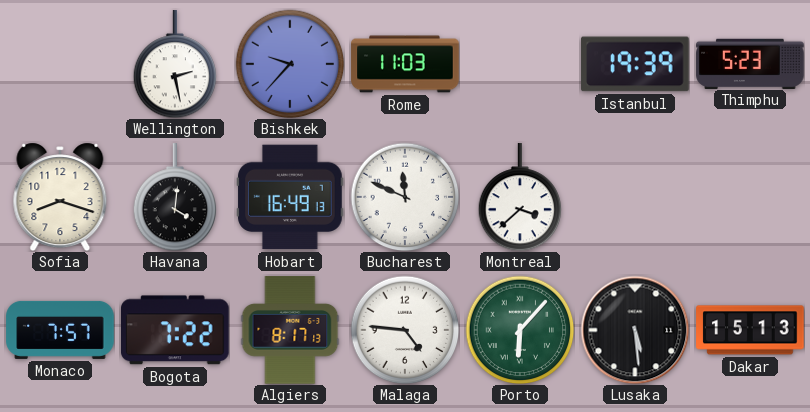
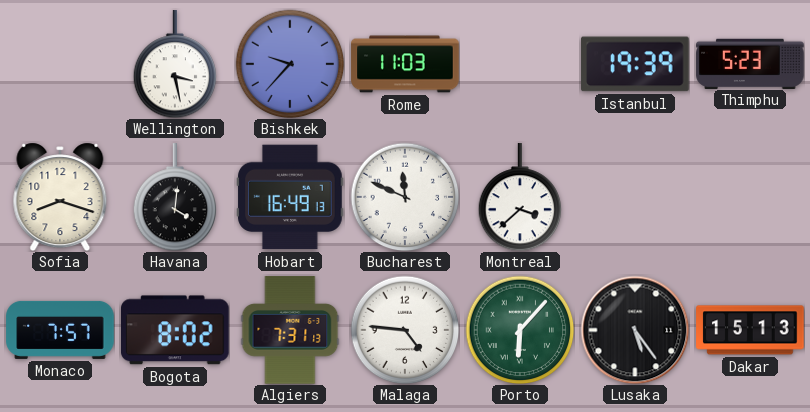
Wellington: 2:28 -> 3:28 (175, 64)
Bogota: 7:22 -> 8:02 (176, 330)
Algiers: 8:17 -> 7:31 (290, 330)
Lusaka: 5:29 -> 5:24 (635, 330)
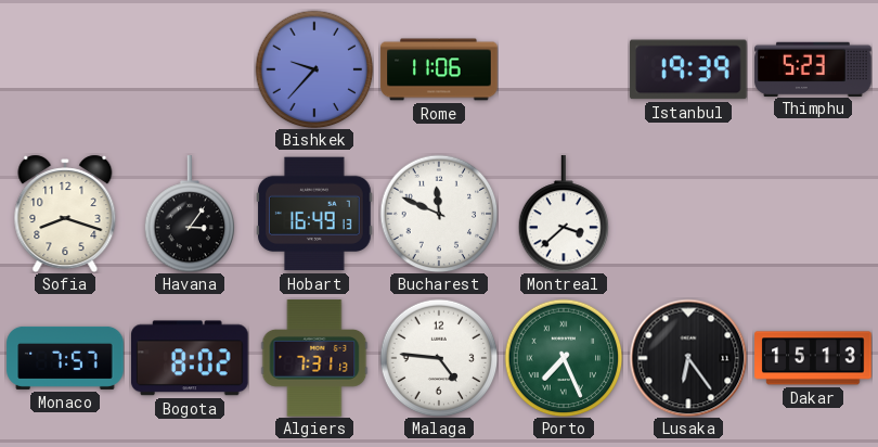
Wellington: 3:28 -> none (175, 64)
Rome: 11:03 -> 11:06 (439, 69)
Havana: 4:01 -> 3:06 (190, 214)
Porto: 6:07 -> 7:26 (564, 358)
Lusaka: 5:24 -> 6:24 (688, 358)
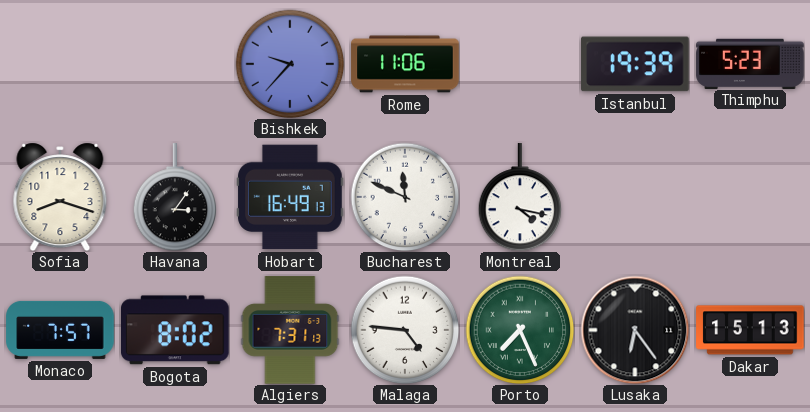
Montreal: 3:38 -> 4:17 (520, 197)
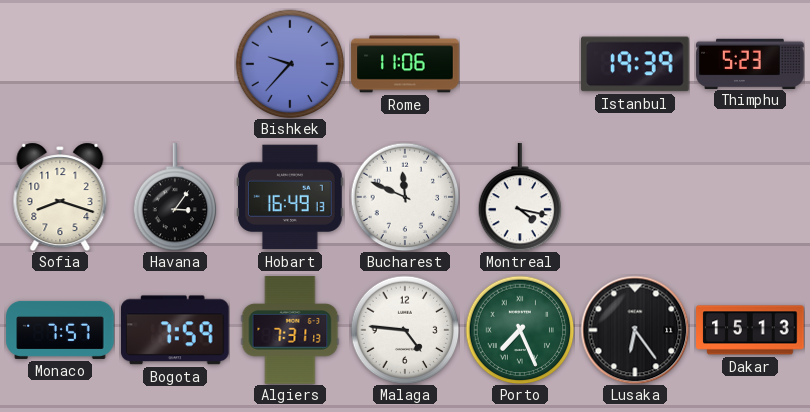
Bogota: 8:02 -> 7:59 (176, 330)
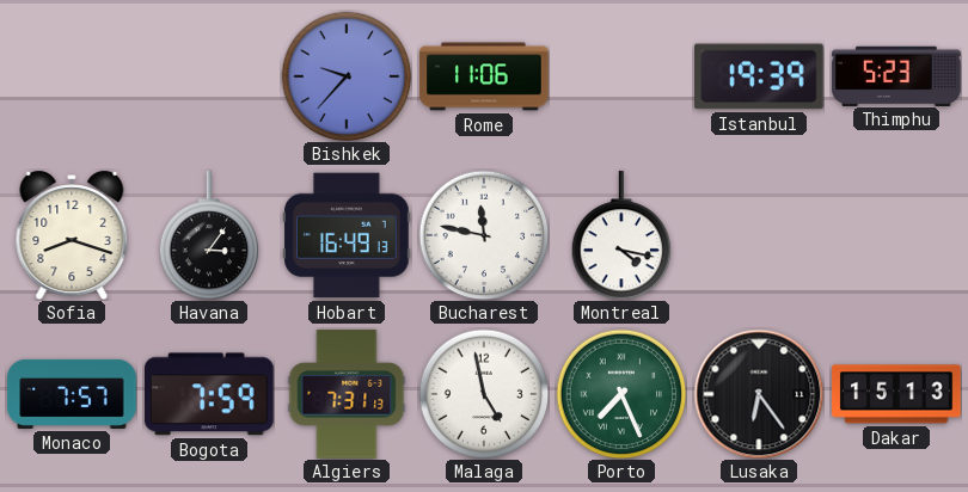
Bucharest: 11:49 -> 11:47 (484, 235)
Malaga: 4:46 -> 4:58 (484, 394)
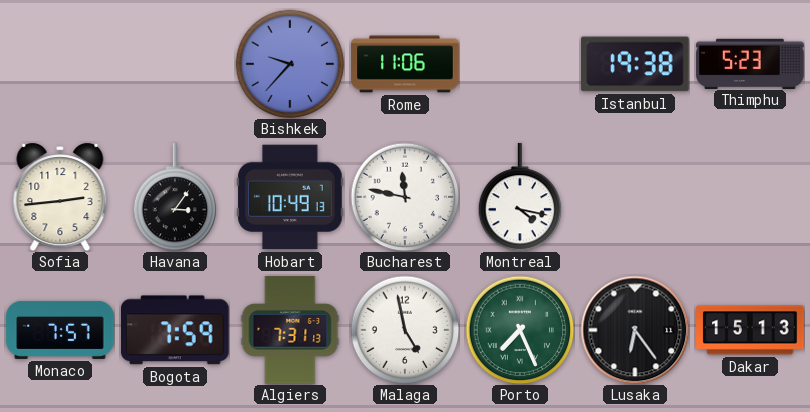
Istanbul: 19:39 -> 19:38 (635, 64)
Sofia: 8:18 -> 2:44 (60, 197)
Hobart: 16:49 -> 10:49 (290, 197)
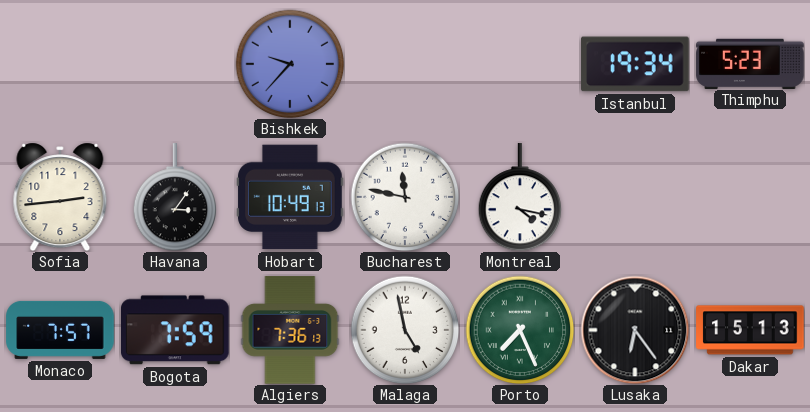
Rome: 11:06 -> none (405, 64)
Istanbul: 19:38 -> 19:34 (635, 64)
Algiers: 7:31 -> 7:36 (290, 330)
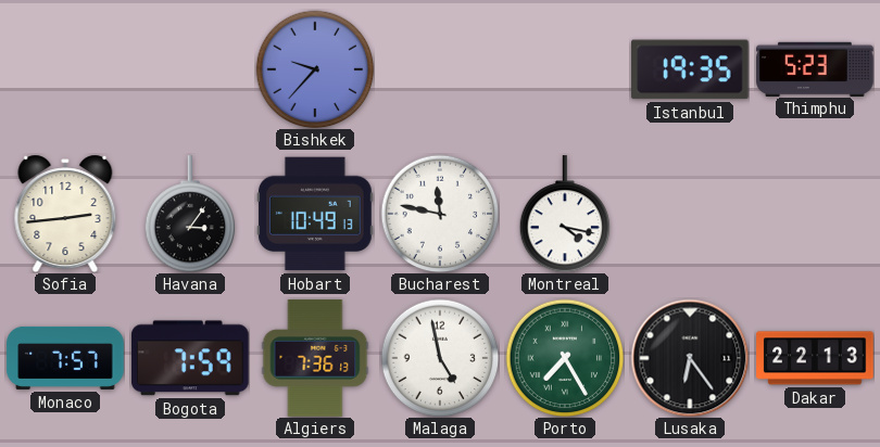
Istanbul: 19:34 -> 19:35 (690, 69)
Porto: 7:26 -> 7:25 (565, 358)
Dakar: 15:13 -> 22:13 (815, 358)
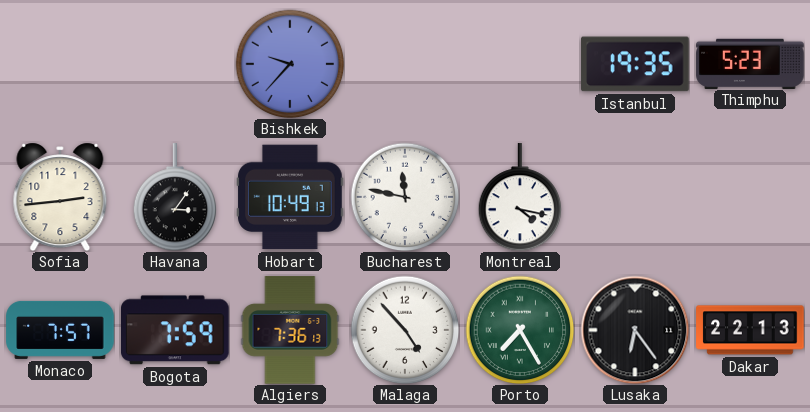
Malaga: 4:58 -> 4:53 (405, 330)
